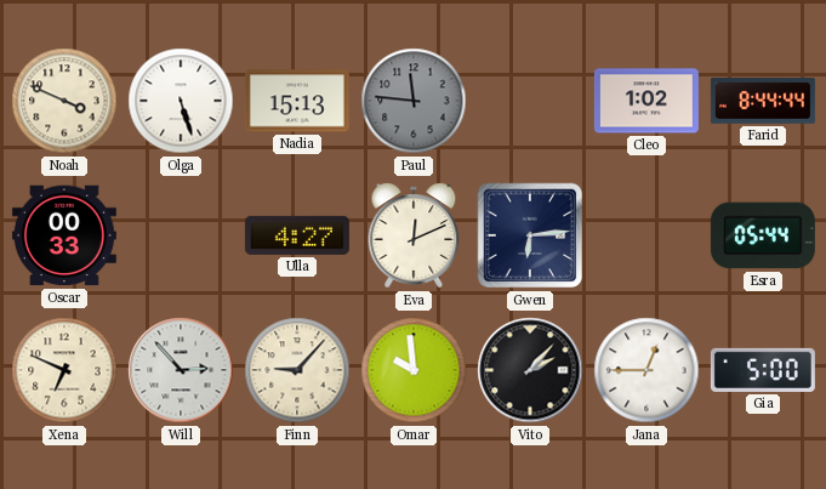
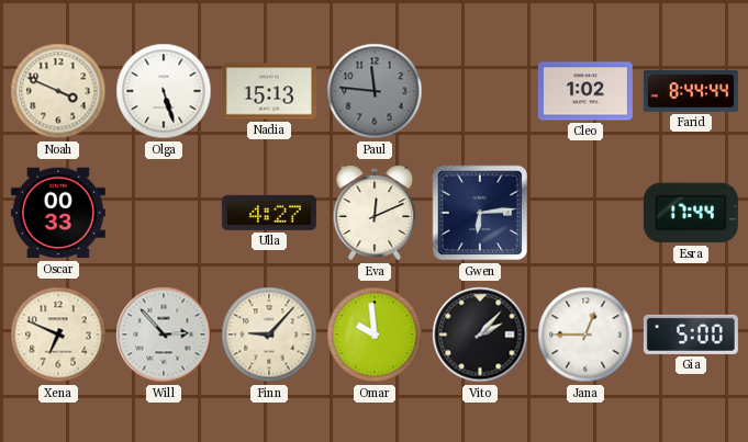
Esra: 05:44 -> 17:44 (691, 213)
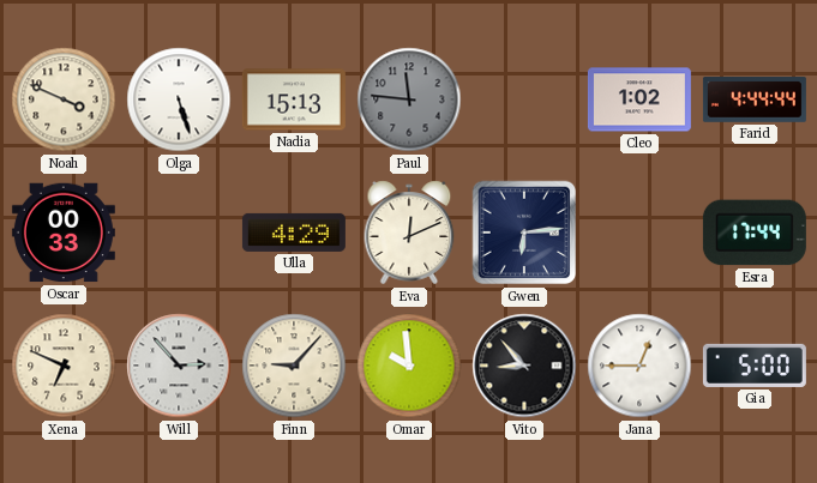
Farid: 8:44 -> 4:44 (755, 99)
Ulla: 4:27 -> 4:29 (294, 233)
Vito: 2:07 -> 8:53 (524, 366)
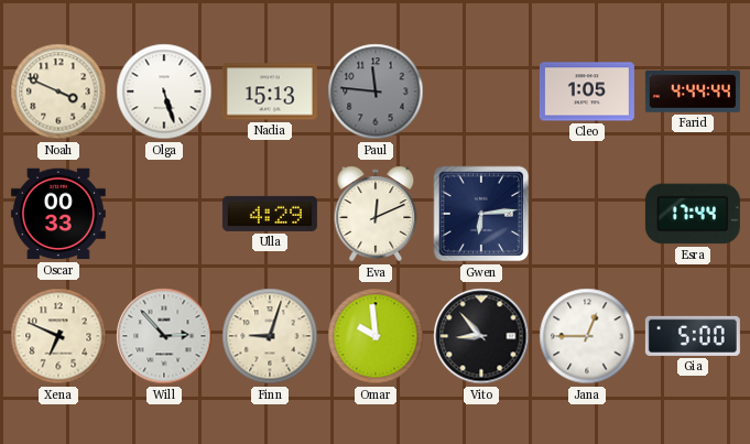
Cleo: 1:02 -> 1:05 (587, 91)
Finn: 9:07 -> 9:03 (270, 336)
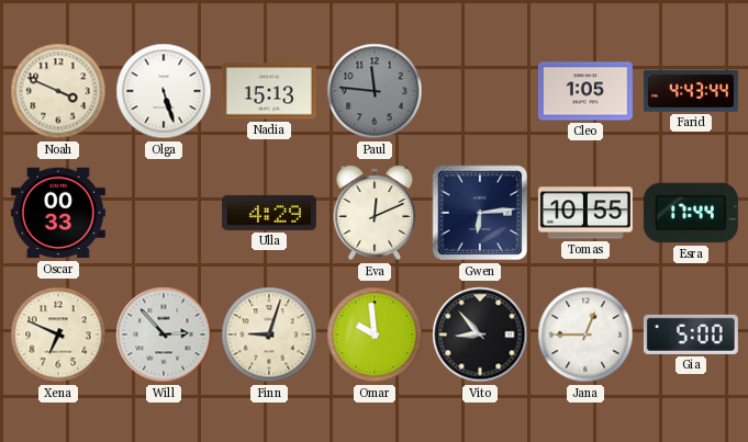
Farid: 4:44 -> 4:43 (691, 91)
Tomas: none -> 10:55 (585, 213)
